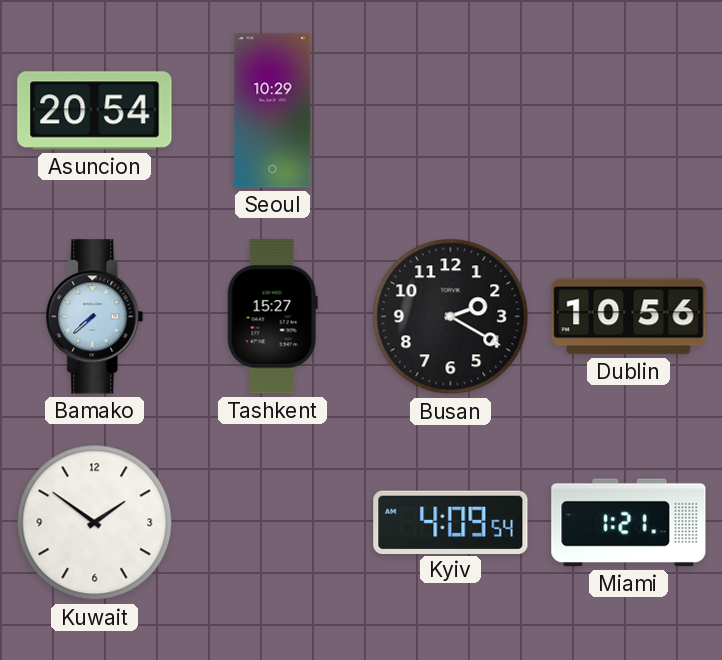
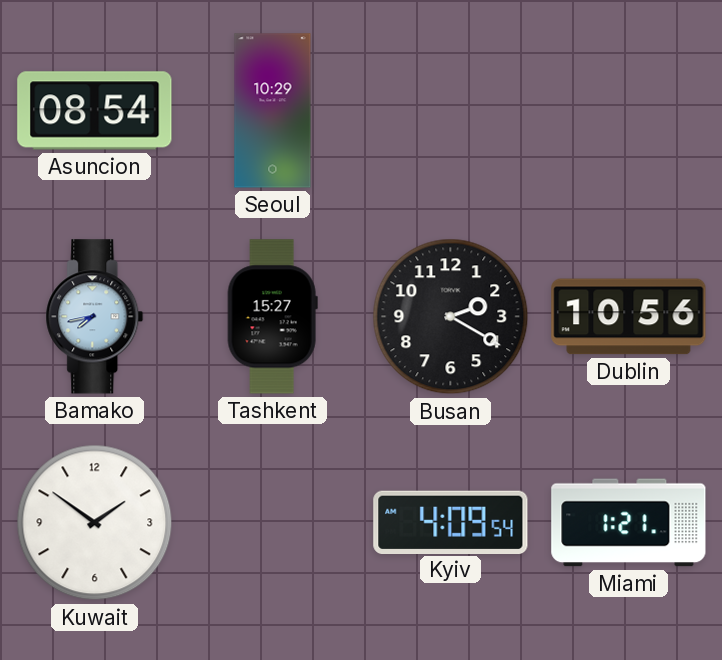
Asuncion: 20:54 -> 08:54 (95, 111)
Bamako: 7:38 -> 7:43 (95, 317)
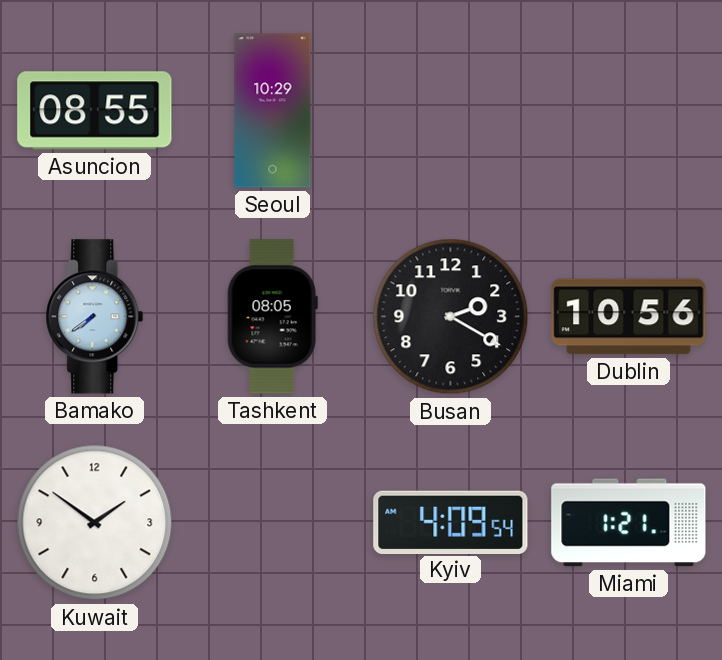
Asuncion: 08:54 -> 08:55 (95, 111)
Bamako: 7:43 -> 7:39 (95, 317)
Tashkent: 15:27 -> 08:05 (272, 317)
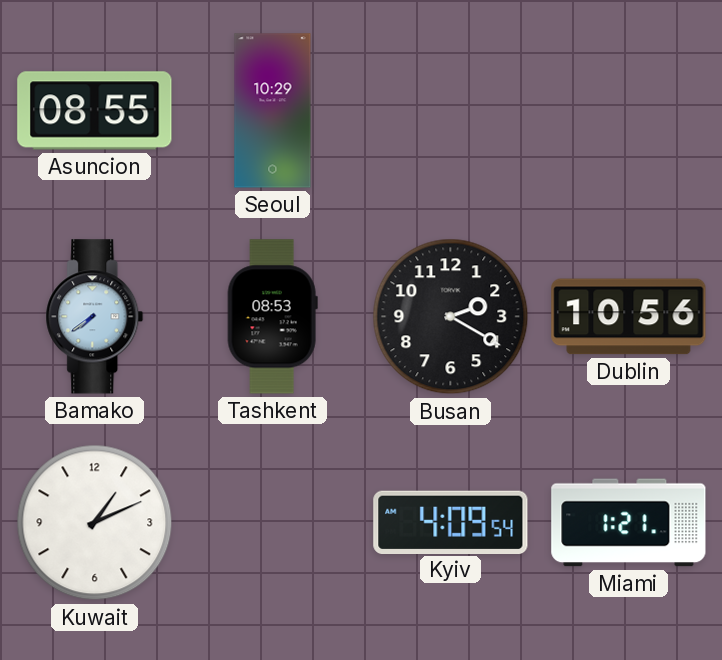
Tashkent: 08:05 -> 08:53 (272, 317)
Kuwait: 1:51 -> 1:11 (95, 523)
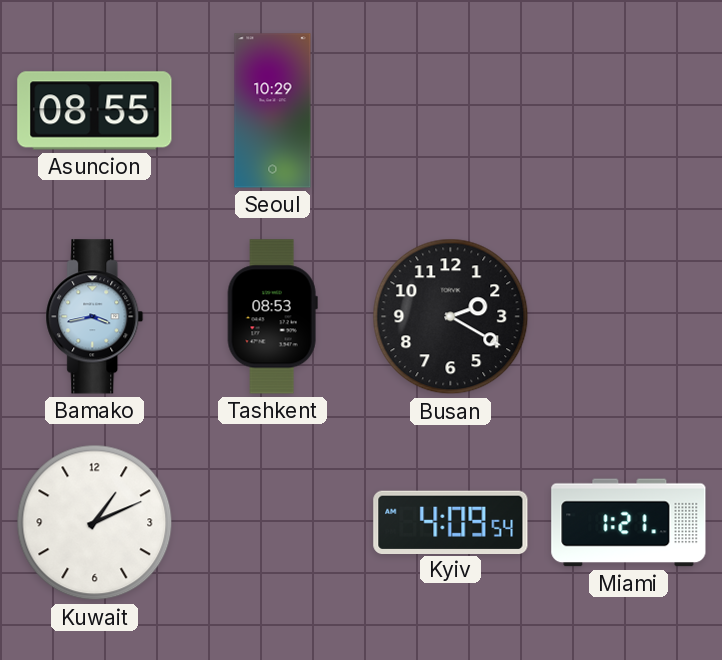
Bamako: 7:39 -> 3:43 (95, 317)
Dublin: 10:56 -> none (629, 317)
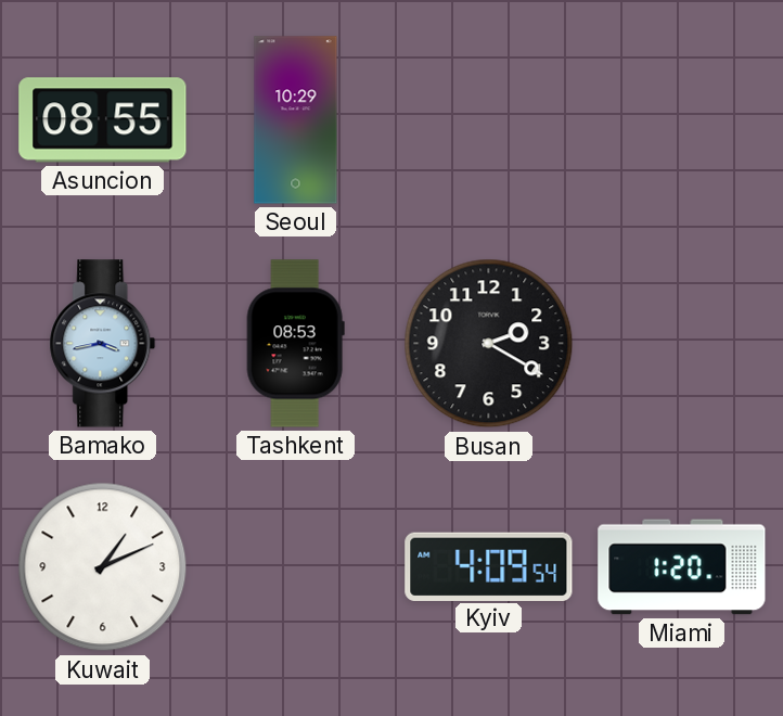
Miami: 1:21 -> 1:20 (682, 567)
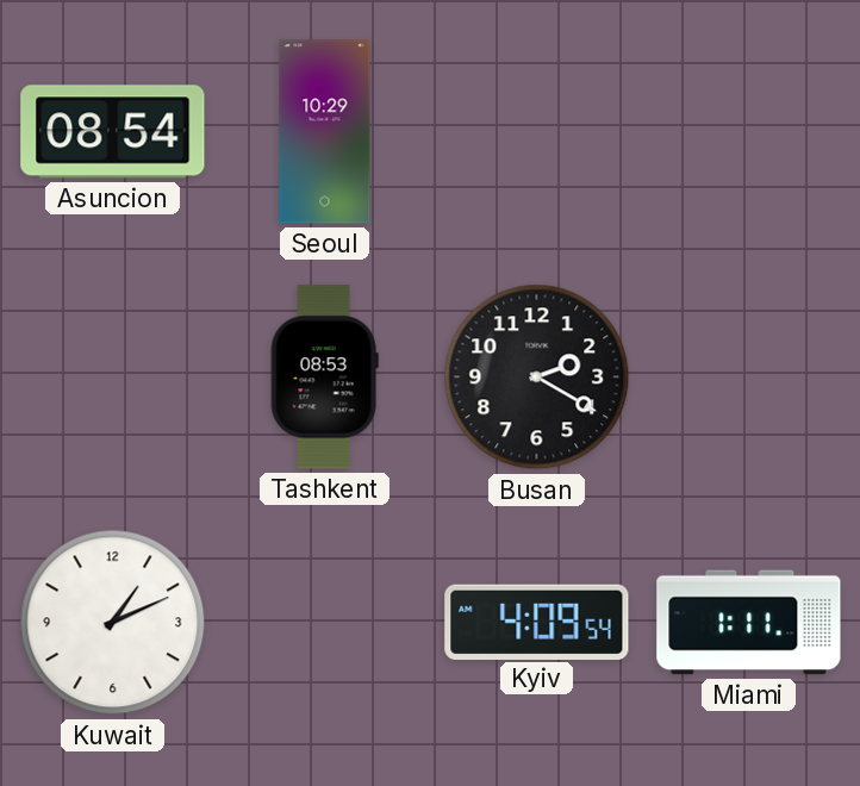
Asuncion: 08:55 -> 08:54 (113, 132)
Bamako: 3:43 -> none (103, 344)
Miami: 1:20 -> 1:11 (749, 623)
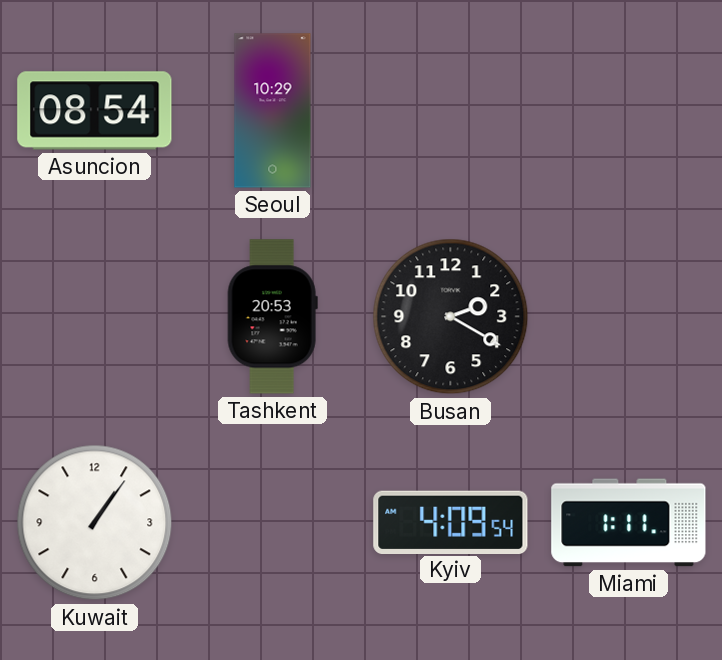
Tashkent: 08:53 -> 20:53 (272, 317)
Kuwait: 1:11 -> 1:06 (95, 523)
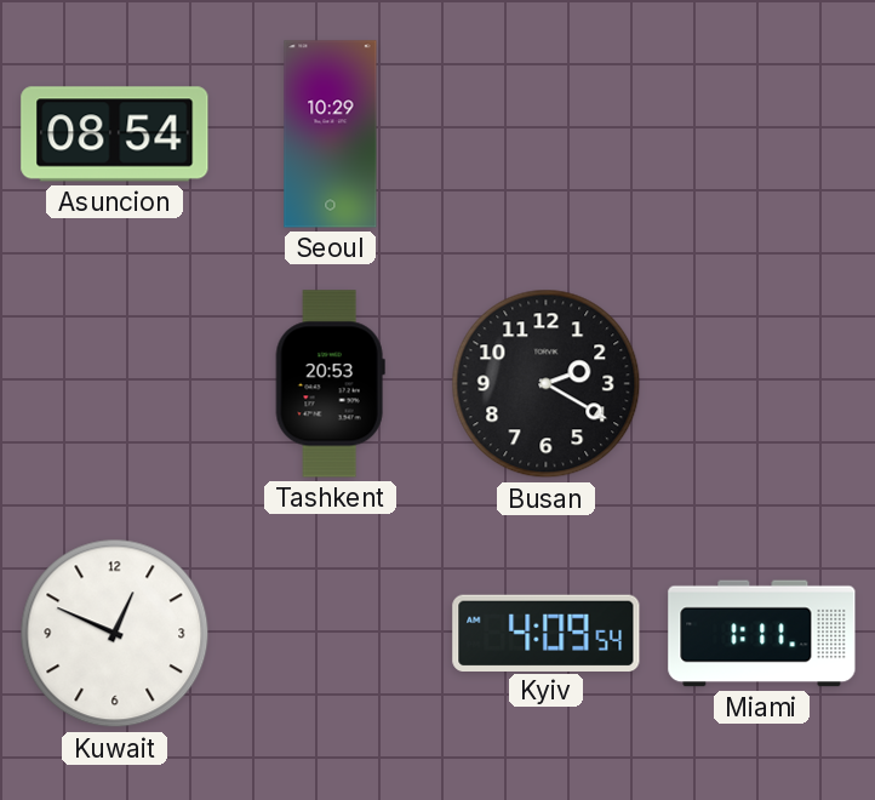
Kuwait: 1:06 -> 12:49 (115, 634)
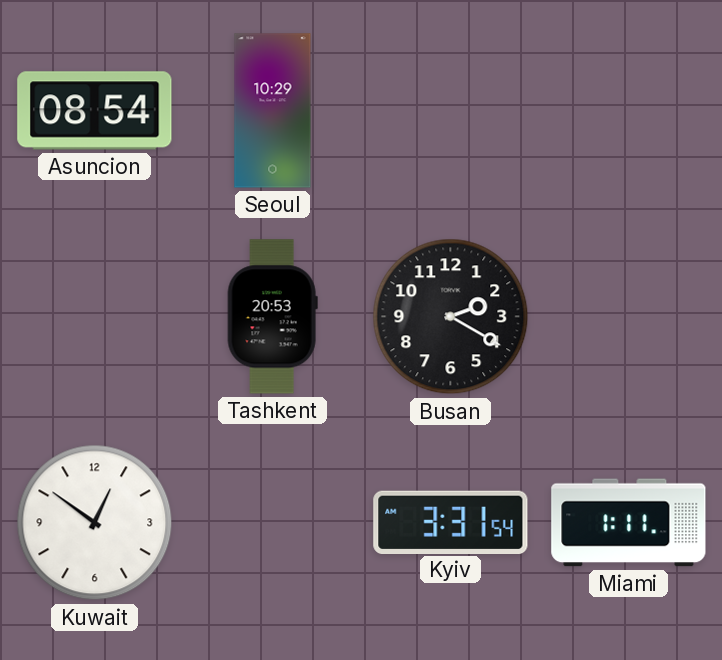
Kuwait: 12:49 -> 12:51 (95, 523)
Kyiv: 4:09 -> 3:31 (451, 522)
